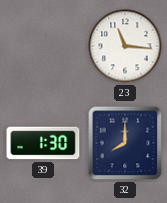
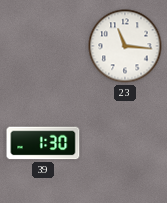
32: 8:00 -> none (125, 143)
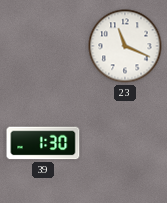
23: 11:16 -> 11:19 (125, 46)
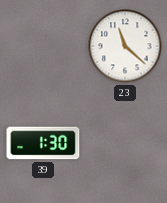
23: 11:19 -> 11:22 (125, 46)
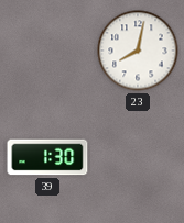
23: 11:22 -> 8:02 (138, 51)
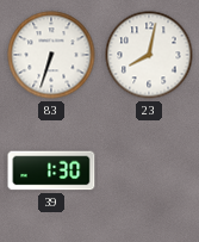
83: none -> 6:33 (51, 55)
